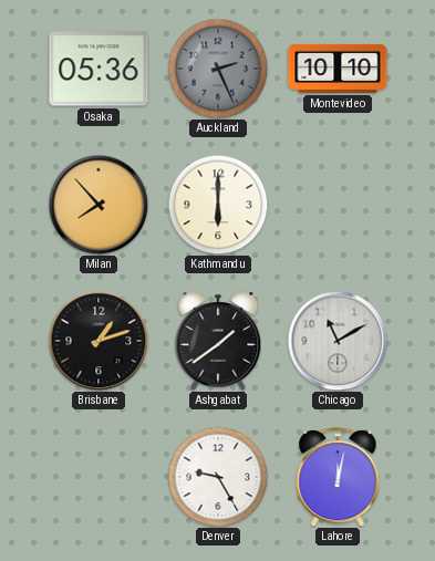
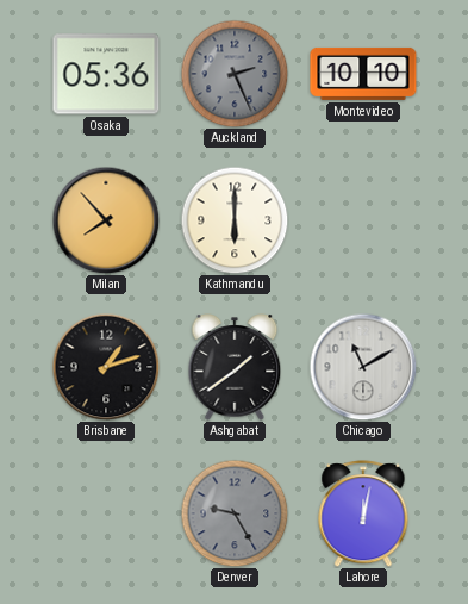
Denver dial: white -> grey (235, 513)
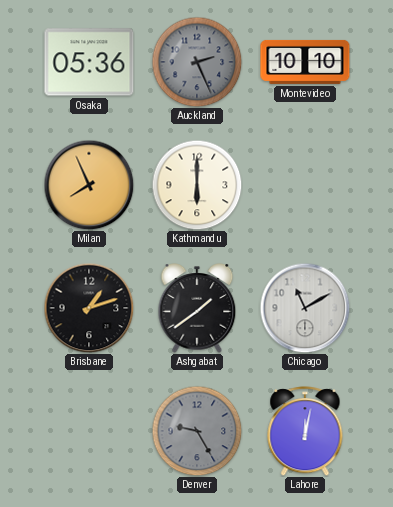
Milan: 7:53 -> 7:56 (89, 185)
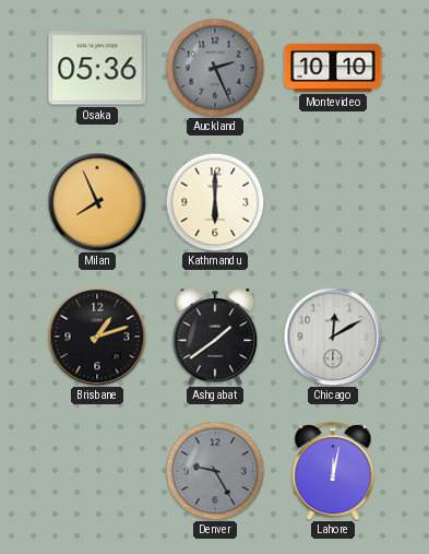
Chicago: 11:10 -> 12:10 (333, 337)
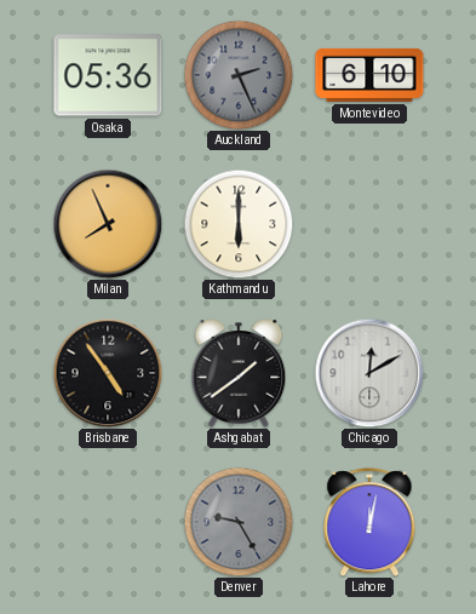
Montevideo: 10:10 -> 6:10 (369, 75)
Brisbane: 1:12 -> 4:54 (108, 373)
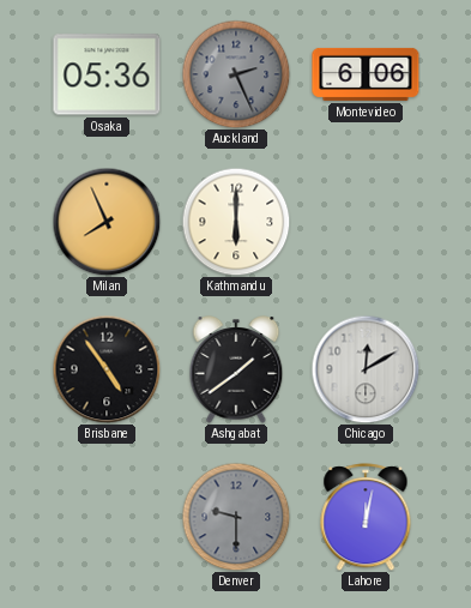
Montevideo: 6:10 -> 6:06 (366, 74)
Denver: 9:25 -> 9:30 (236, 517)
